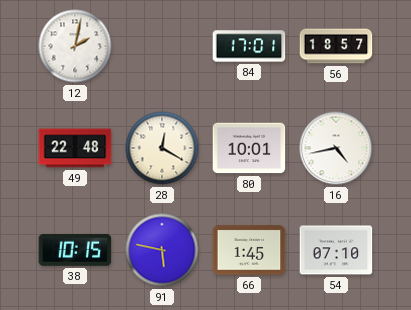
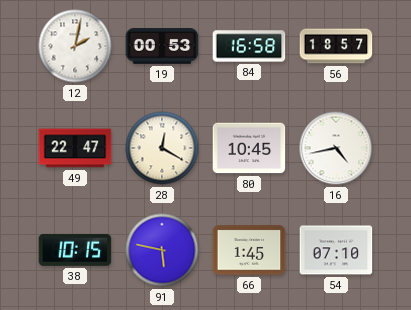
19: none -> 00:53 (162, 46)
84: 17:01 -> 16:58 (249, 46)
49: 22:48 -> 22:47 (75, 148)
80: 10:01 -> 10:45 (249, 148)
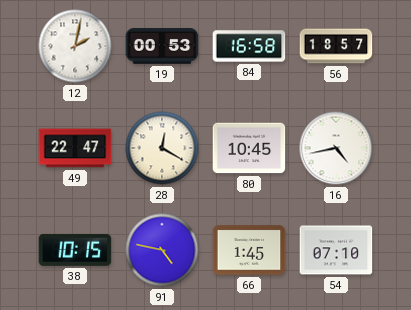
91: 5:47 -> 4:47 (162, 250)
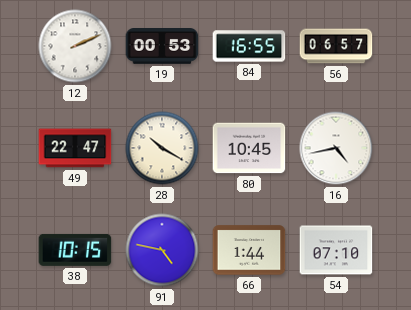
12: 2:02 -> 2:11 (75, 46)
84: 16:58 -> 16:55 (249, 46)
56: 18:57 -> 06:57 (336, 46)
28: 12:20 -> 10:20 (162, 148)
66: 1:45 -> 1:44 (249, 250)
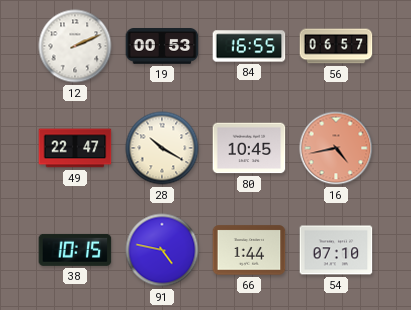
16 dial: white -> salmon (336, 148)
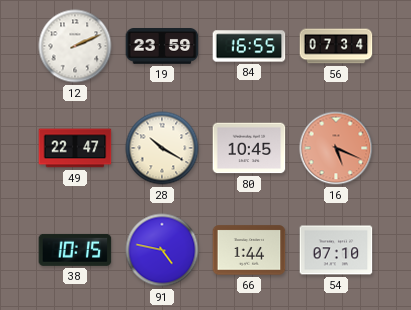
19: 00:53 -> 23:59 (162, 46)
56: 06:57 -> 07:34 (336, 46)
16: 4:43 -> 5:19 (336, 148)
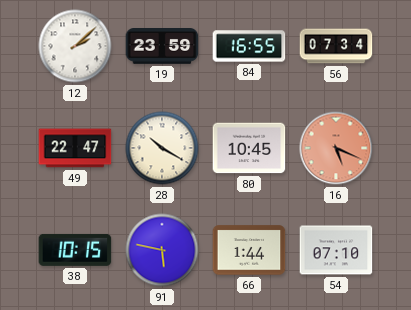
12: 2:11 -> 2:08 (75, 46)
91: 4:47 -> 5:47 (162, 250)
